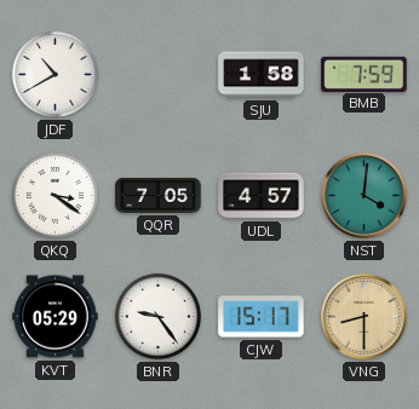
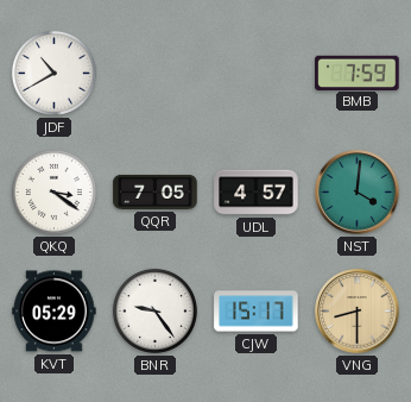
SJU: 1:58 -> none (262, 75)
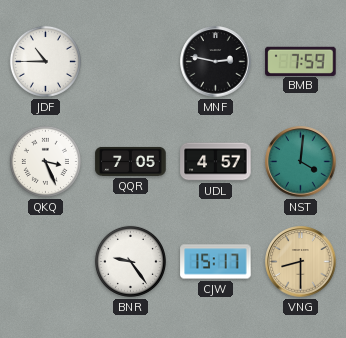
JDF: 10:40 -> 10:45 (45, 61)
MNF: none -> 2:47 (216, 62)
QKQ: 3:21 -> 3:26 (45, 161)
KVT: 05:29 -> none (55, 312)
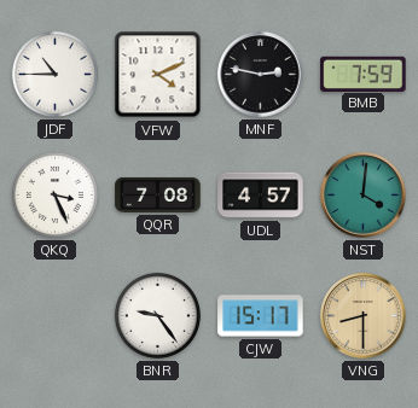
VFW: none -> 4:11 (158, 75)
QQR: 7:05 -> 7:08 (158, 194)
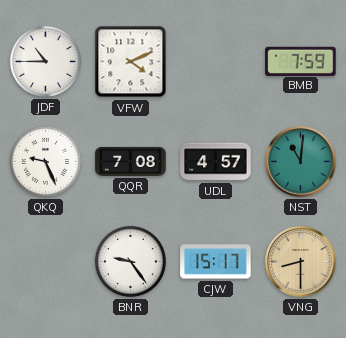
MNF: 2:47 -> none (261, 75)
QKQ: 3:26 -> 9:26 (45, 161)
NST: 4:01 -> 11:01 (301, 162)
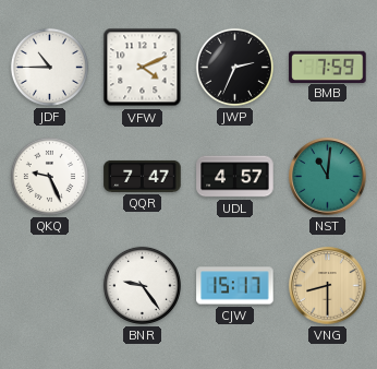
JWP: none -> 2:34 (234, 67)
QQR: 7:08 -> 7:47 (143, 176)
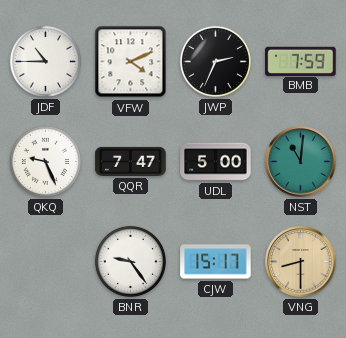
UDL: 4:57 -> 5:00 (216, 162)
